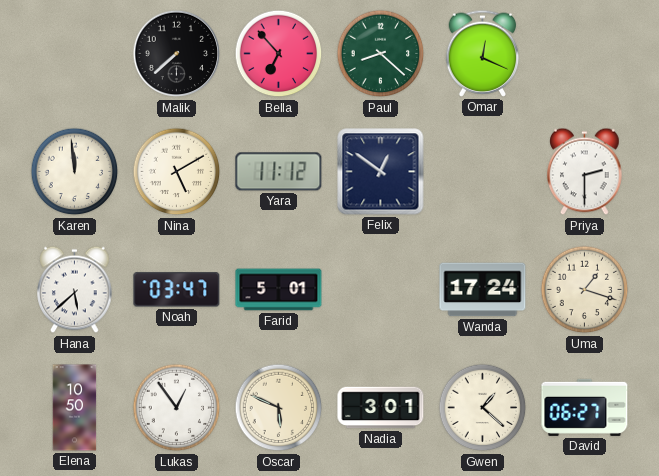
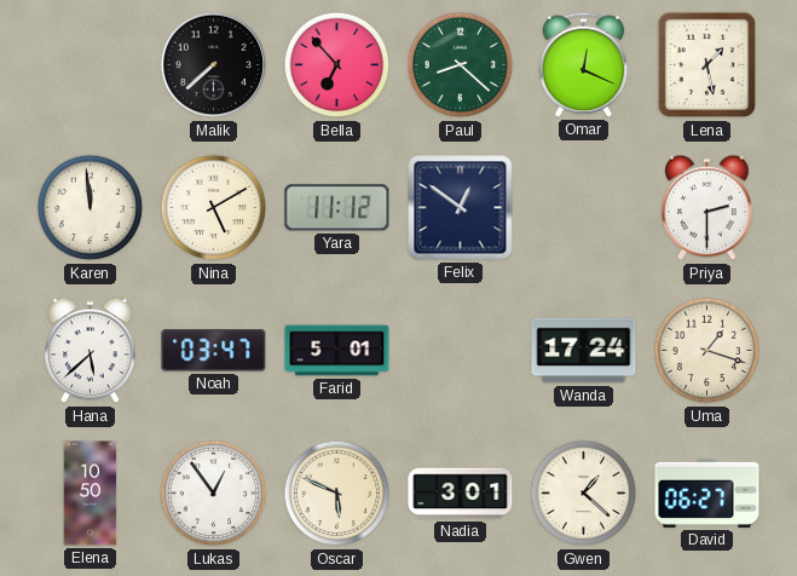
Lena: none -> 1:28 (706, 65)
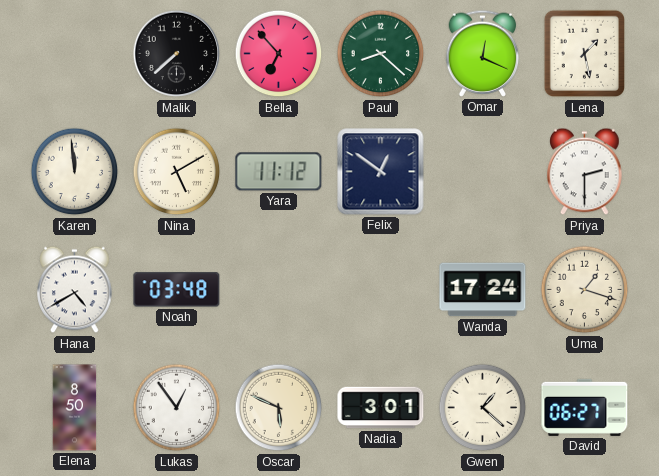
Hana: 5:38 -> 4:40 (75, 290)
Noah: 03:47 -> 03:48 (177, 290)
Farid: 5:01 -> none (337, 351)
Elena: 10:50 -> 8:50 (75, 408)
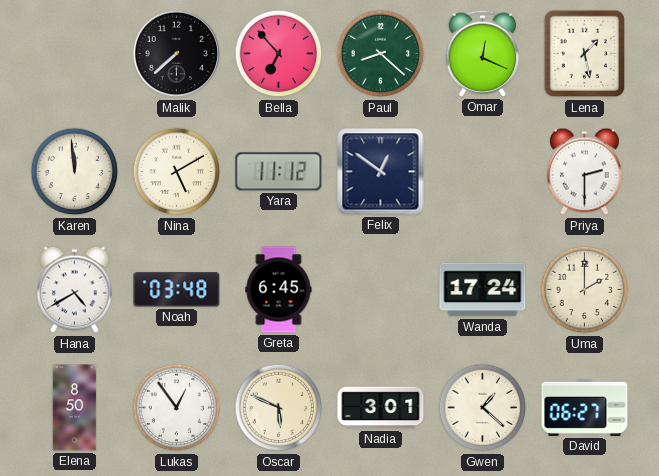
Greta: none -> 6:45 (279, 290)
Uma: 1:18 -> 2:00 (585, 290)
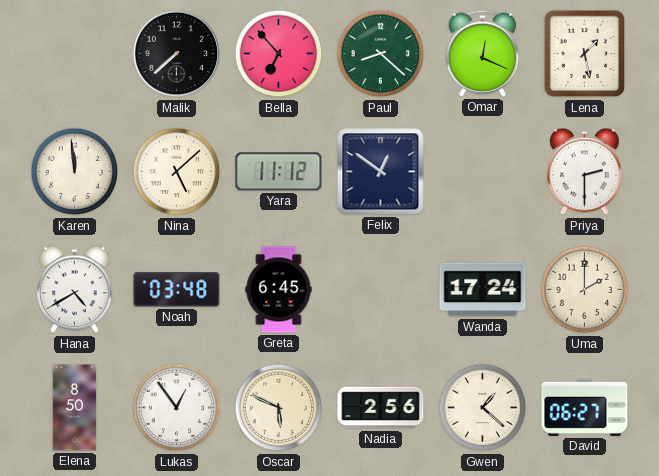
Nina: 5:10 -> 5:08 (177, 172)
Nadia: 3:01 -> 2:56 (381, 408)
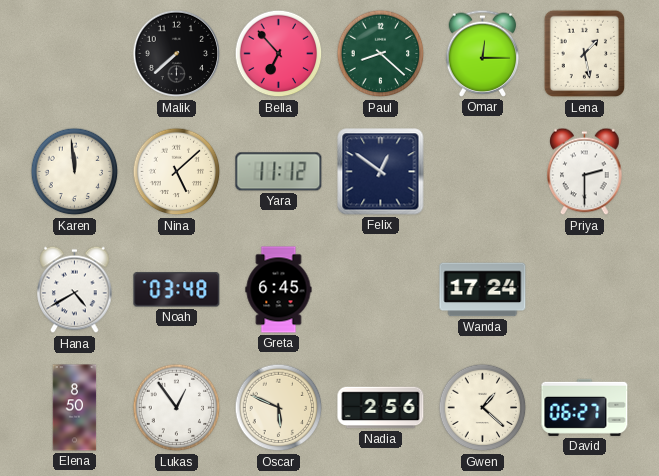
Omar: 12:19 -> 12:15 (483, 53)
Uma: 2:00 -> none (585, 290)
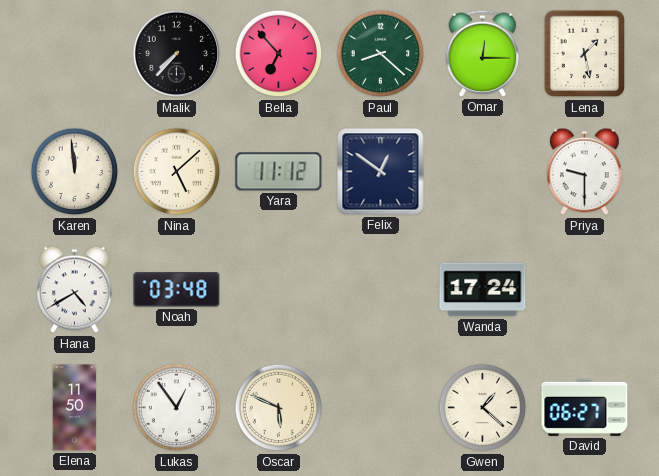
Malik: 7:38 -> 7:37 (177, 54)
Priya: 2:30 -> 9:30 (585, 172)
Greta: 6:45 -> none (279, 290)
Elena: 8:50 -> 11:50 (75, 408)
Nadia: 2:56 -> none (381, 408)
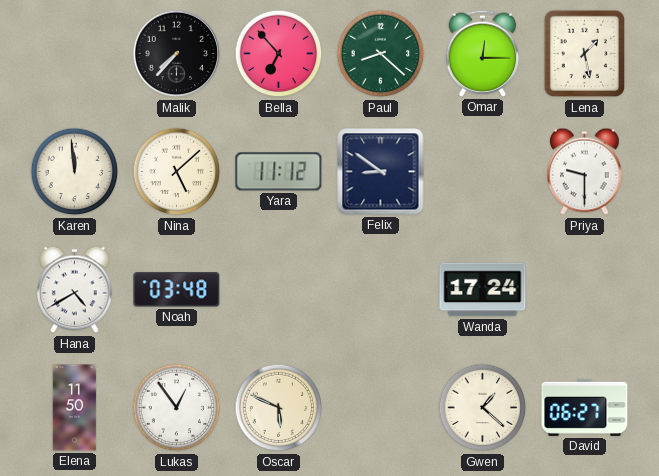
Felix: 12:51 -> 8:51 (381, 172)
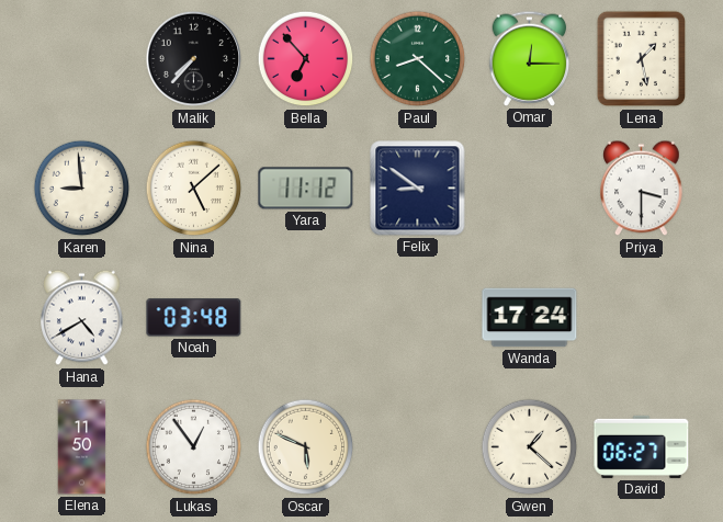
Karen: 11:59 -> 8:59 (82, 189)
Priya: 9:30 -> 3:30 (642, 189)
